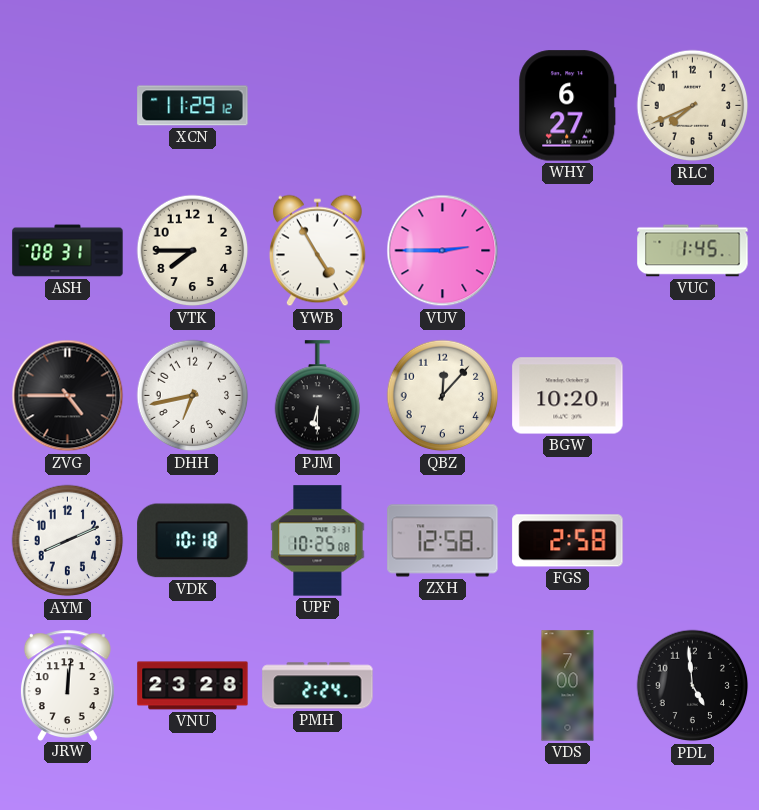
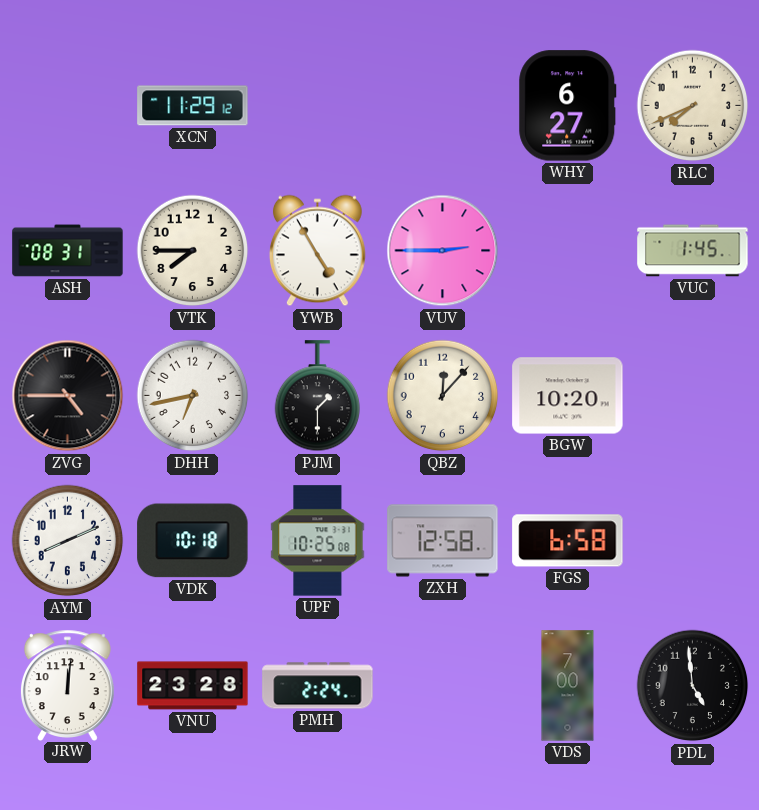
PJM: 6:30 -> 1:30 (317, 396)
FGS: 2:58 -> 6:58 (568, 541)
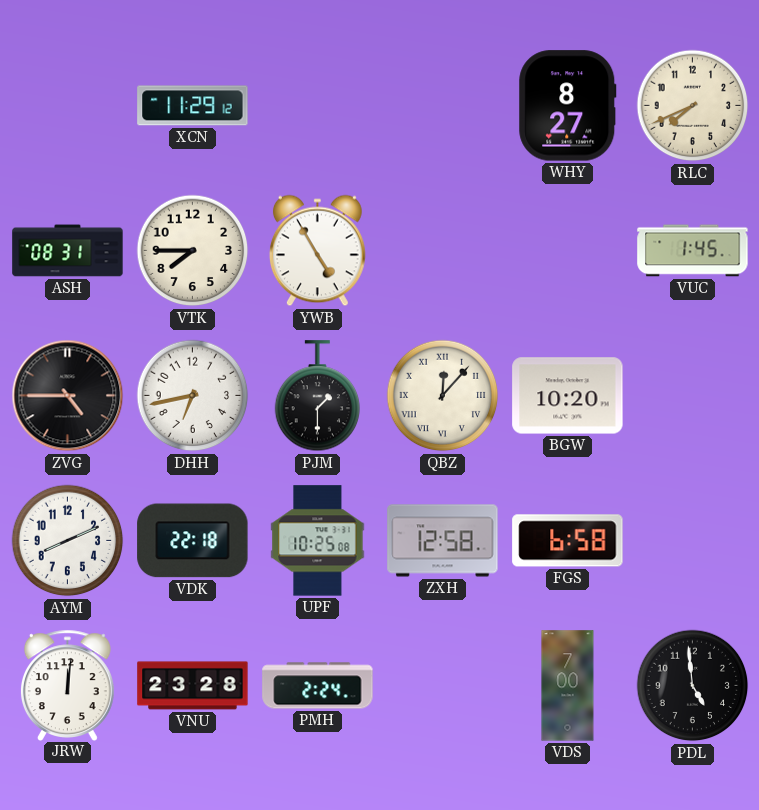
WHY: 6:27 -> 8:27 (568, 106)
VUV: 2:45 -> none (443, 251)
QBZ numerals: Arabic -> Roman (443, 396)
VDK: 10:18 -> 22:18 (193, 541)
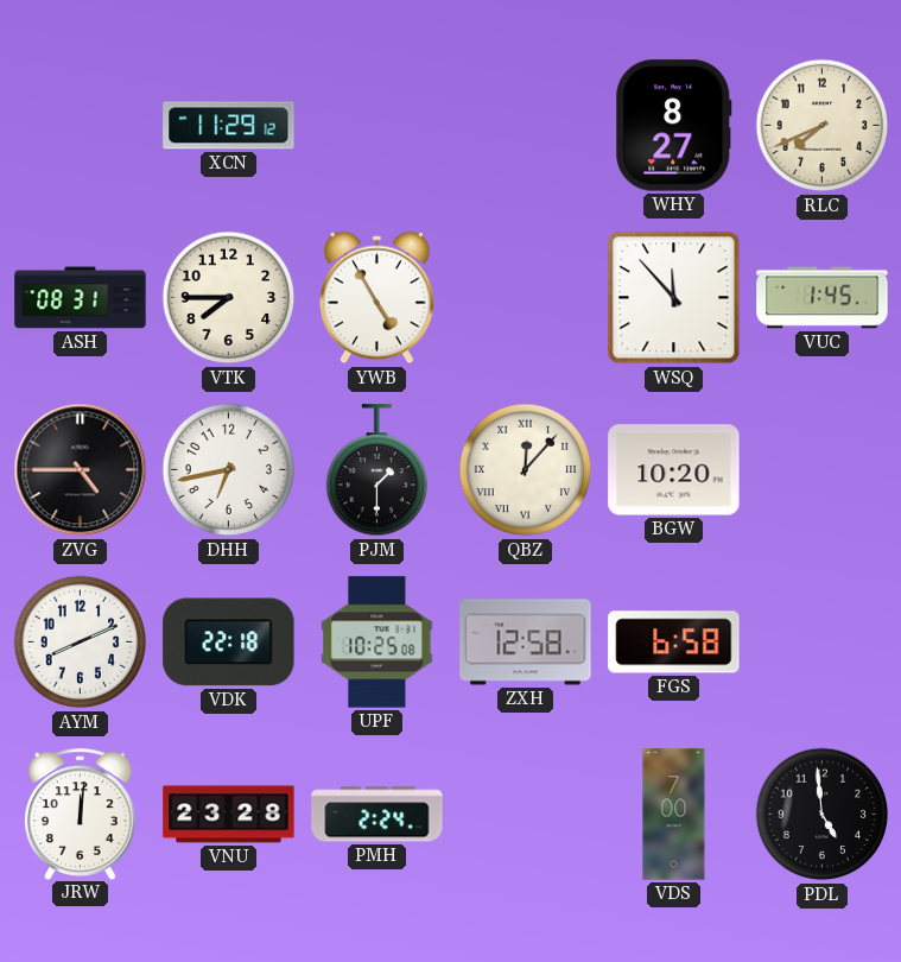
WSQ: none -> 11:53 (674, 298)
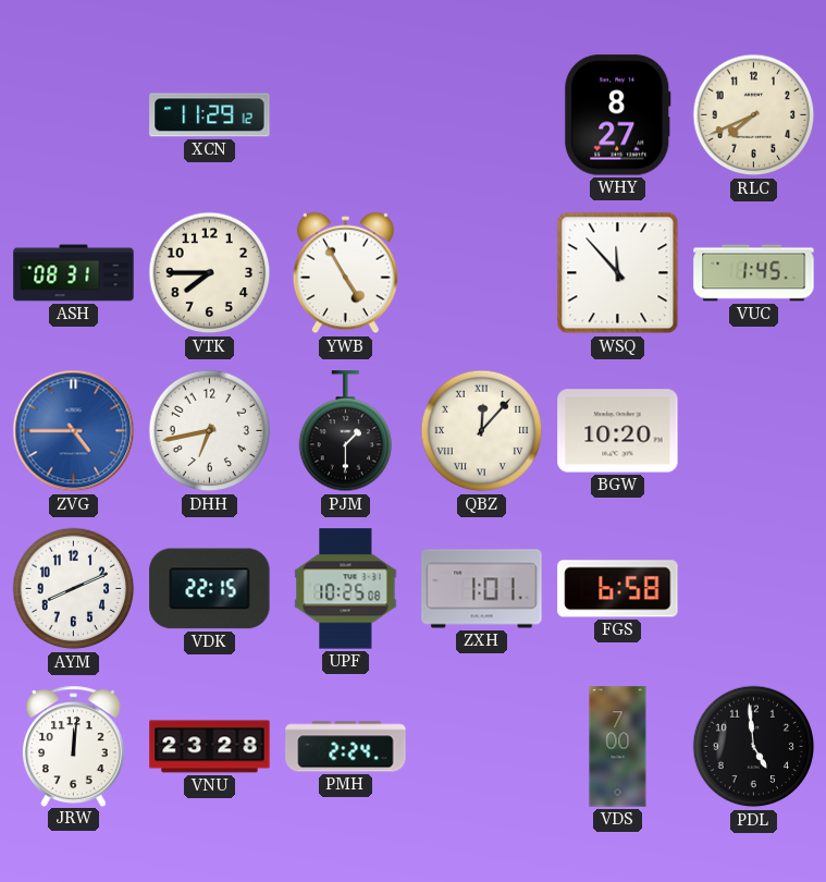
ZVG dial: black -> blue (74, 431)
VDK: 22:18 -> 22:15 (210, 589)
ZXH: 12:58 -> 1:01 (482, 589)
